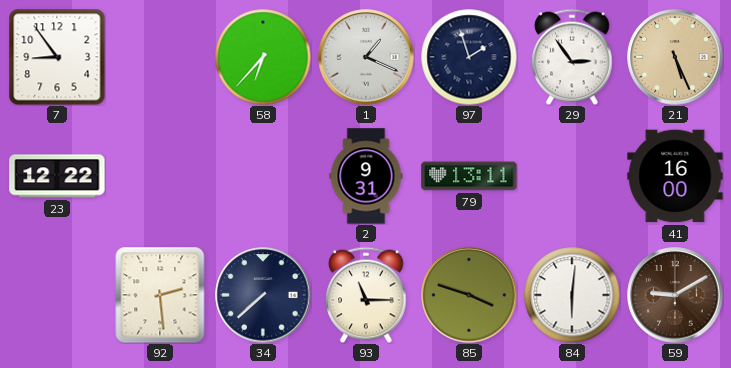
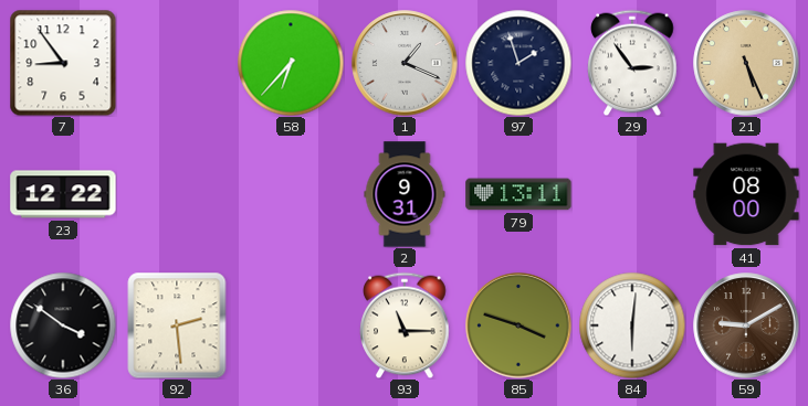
41: 16:00 -> 08:00 (746, 194)
36: none -> 3:51 (63, 325)
34: 7:38 -> none (263, 295)
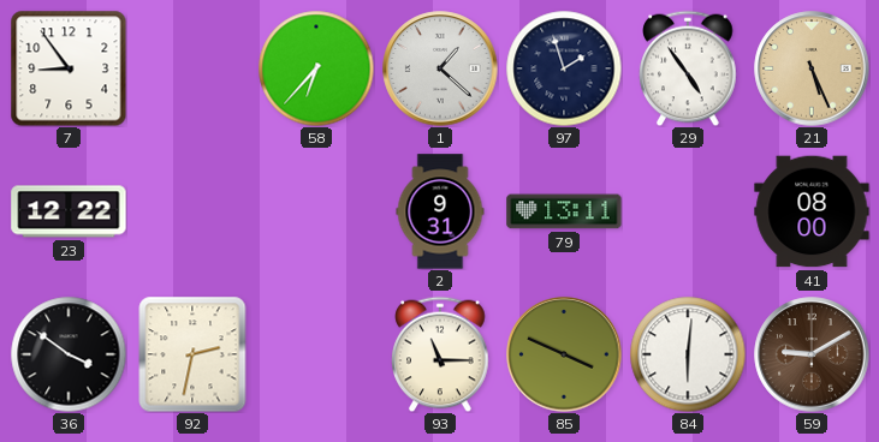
1: 1:19 -> 1:22 (440, 68)
29: 2:54 -> 4:54 (688, 68)
92: 2:29 -> 2:32 (192, 354)
85: 3:48 -> 3:49 (564, 354)
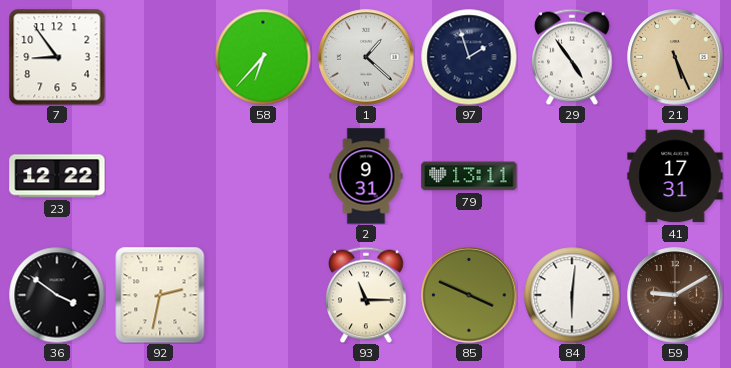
41: 08:00 -> 17:31 (675, 176)
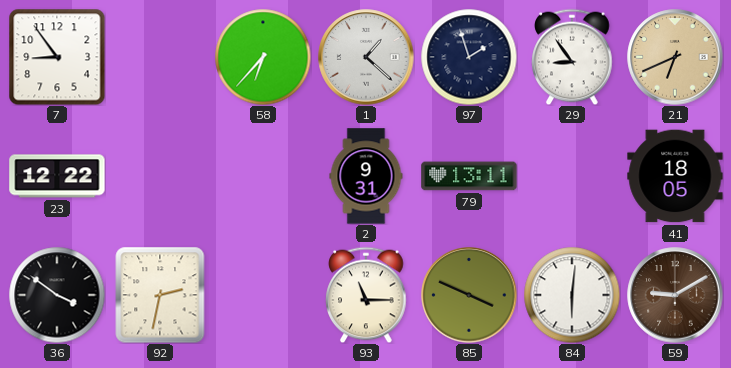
29: 4:54 -> 8:54 (572, 57)
21: 5:26 -> 6:41 (675, 57)
41: 17:31 -> 18:05 (675, 176)
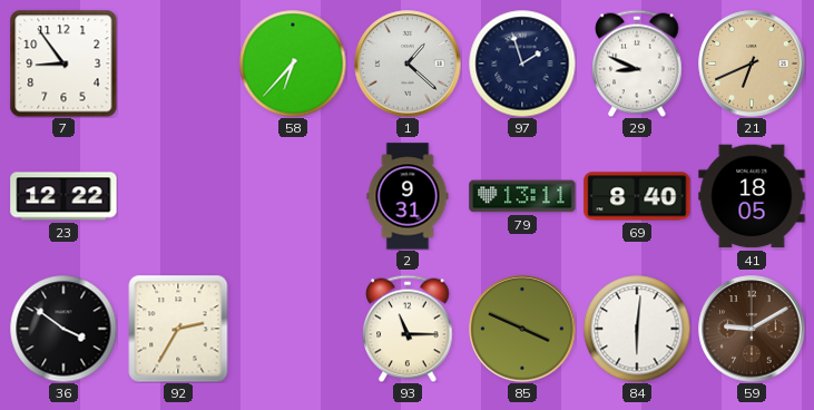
29: 8:54 -> 8:49 (637, 64)
69: none -> 8:40 (637, 196)
92: 2:32 -> 2:35 (178, 329)
